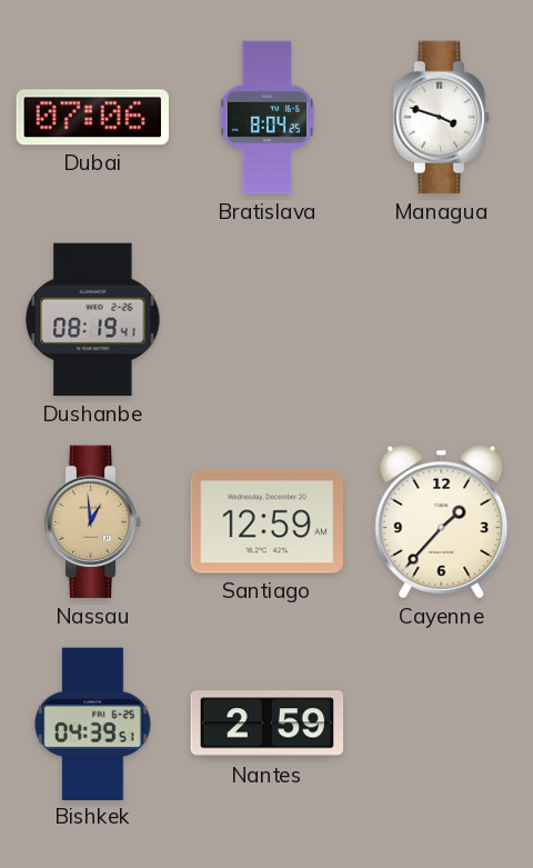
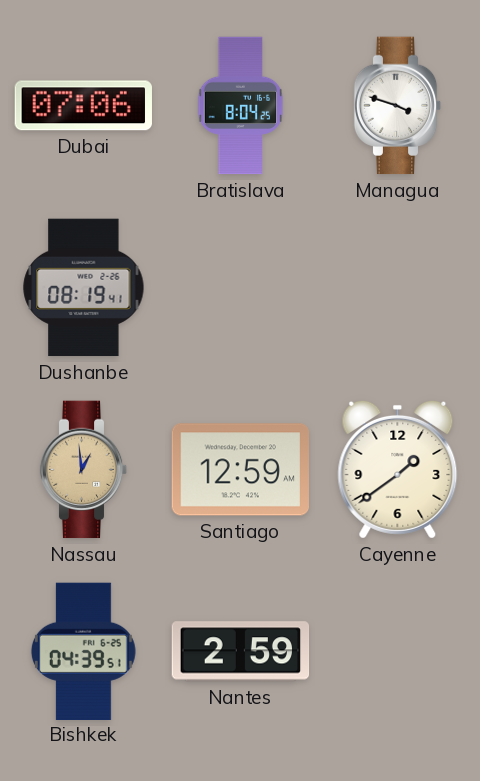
Cayenne: 1:37 -> 1:39 (398, 469)
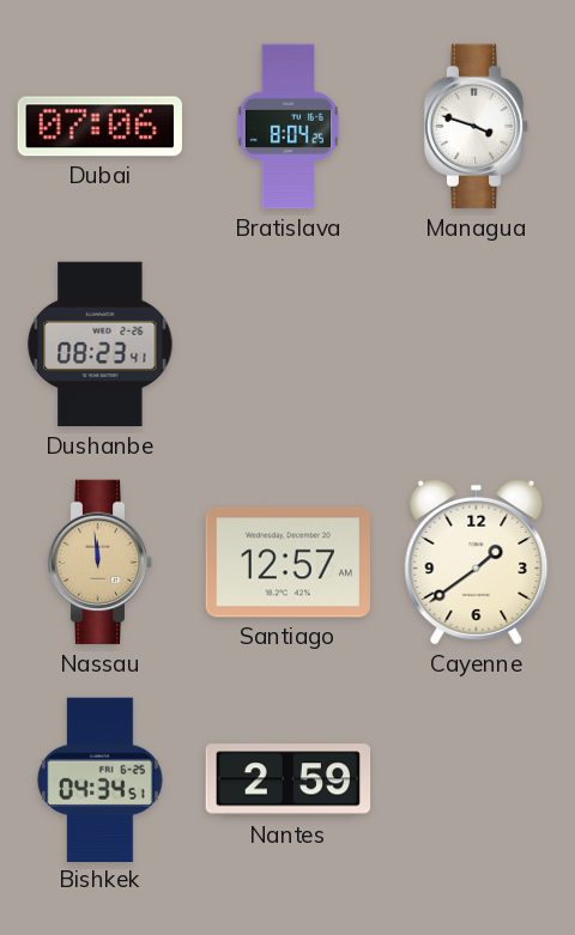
Dushanbe: 08:19 -> 08:23 (101, 345)
Nassau: 12:59 -> 11:59 (101, 563)
Santiago: 12:59 -> 12:57 (287, 563)
Bishkek: 04:39 -> 04:34 (99, 779)
